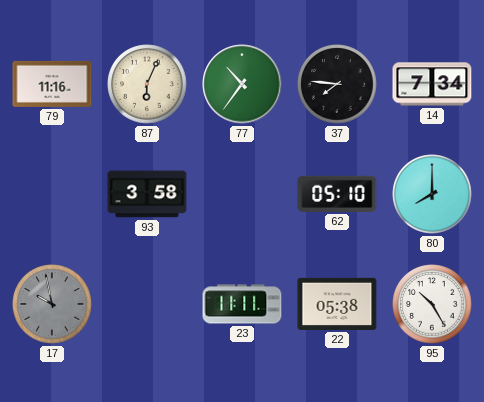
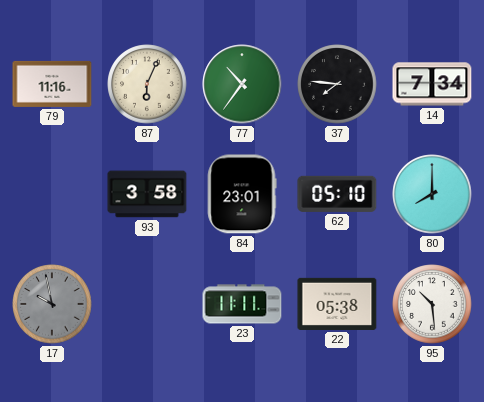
84: none -> 23:01 (242, 194)
95: 10:25 -> 10:29 (432, 304)
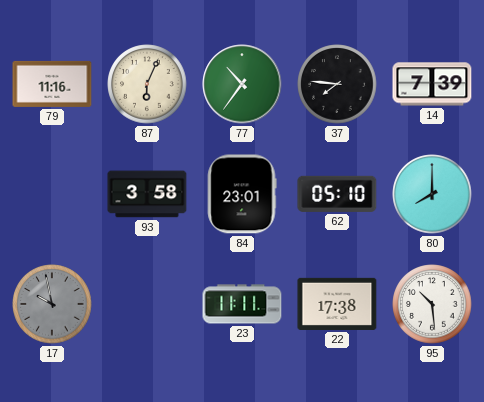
14: 7:34 -> 7:39 (432, 84)
22: 05:38 -> 17:38 (337, 304)
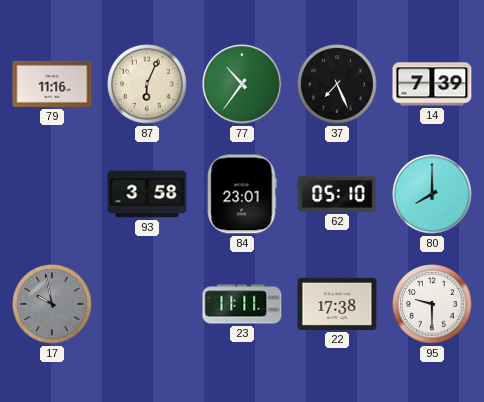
37: 7:46 -> 7:26 (337, 84)
95: 10:29 -> 9:30 (432, 304)
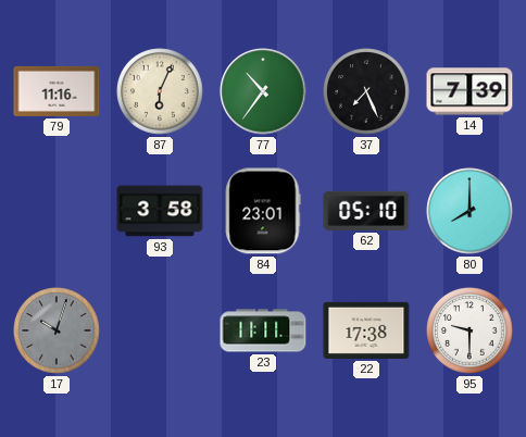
17: 9:58 -> 10:03 (57, 330)
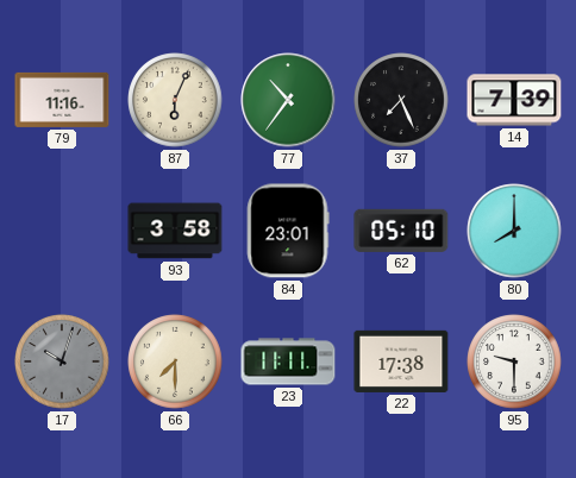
66: none -> 7:30 (175, 361)
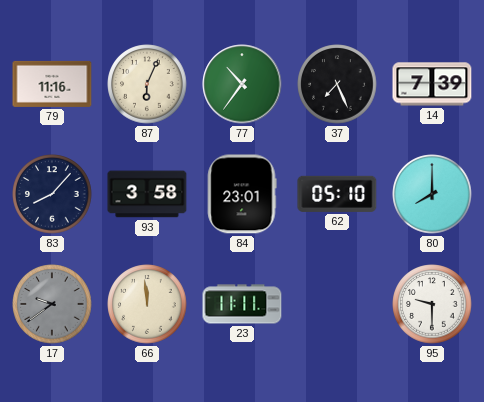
83: none -> 8:07 (52, 194)
17: 10:03 -> 9:39 (52, 304)
66: 7:30 -> 11:59 (147, 304)
22: 17:38 -> none (401, 361)
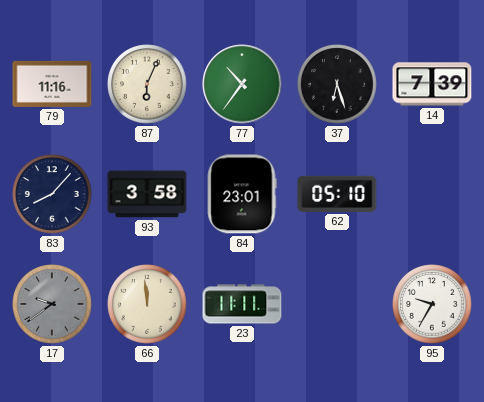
37: 7:26 -> 6:27 (337, 84)
80: 8:00 -> none (432, 194)
95: 9:30 -> 9:35 (432, 304)
